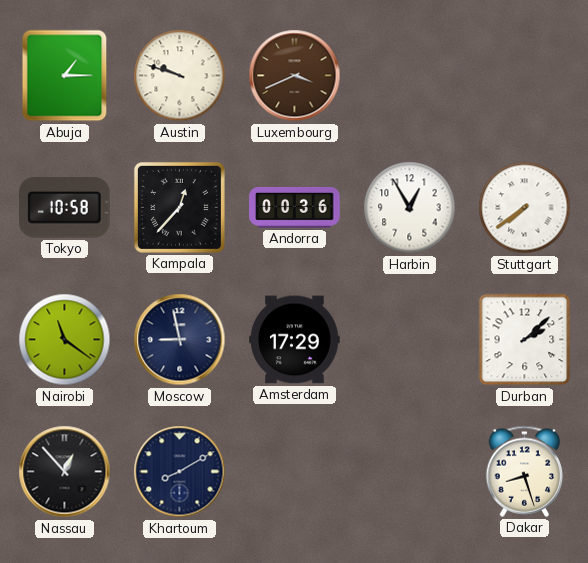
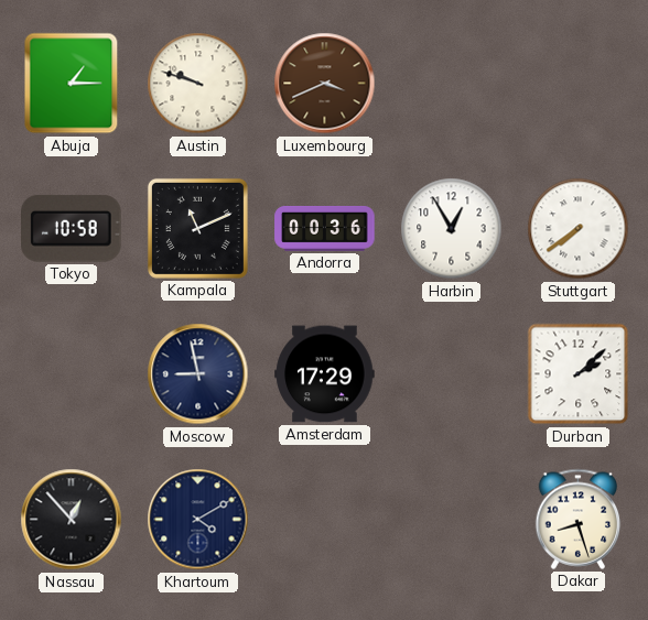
Kampala: 12:37 -> 11:11 (197, 228)
Nairobi: 11:21 -> none (65, 340)
Khartoum: 8:10 -> 4:10 (198, 520)
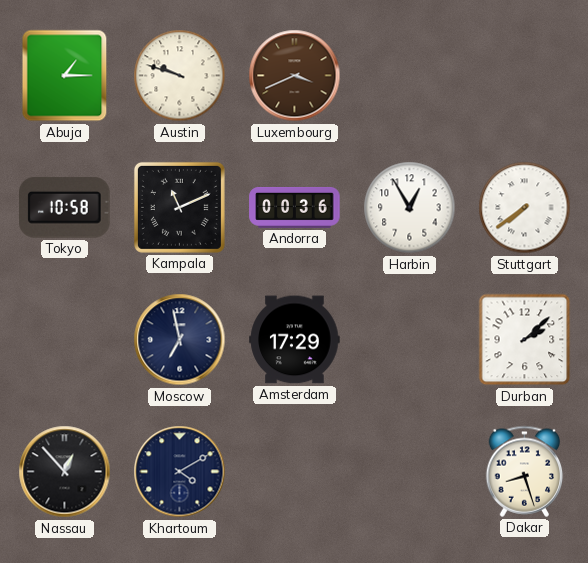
Moscow: 8:58 -> 6:58 (180, 340)
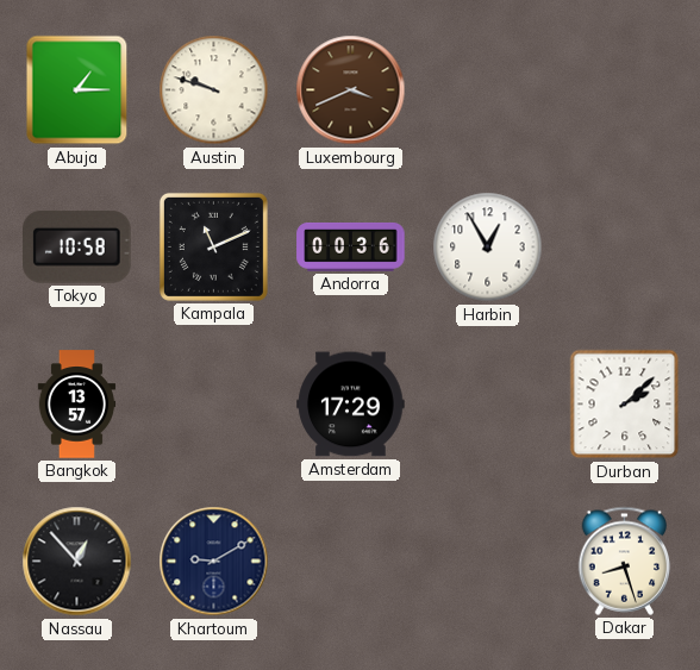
Stuttgart: 7:39 -> none (525, 208)
Bangkok: none -> 13:57 (77, 405)
Moscow: 6:58 -> none (180, 340)
Khartoum: 4:10 -> 9:10 (214, 562)
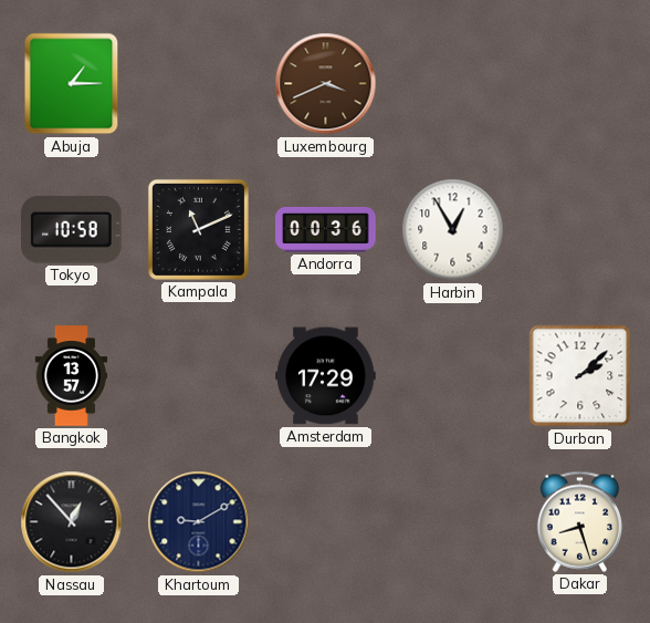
Austin: 9:48 -> none (214, 90)
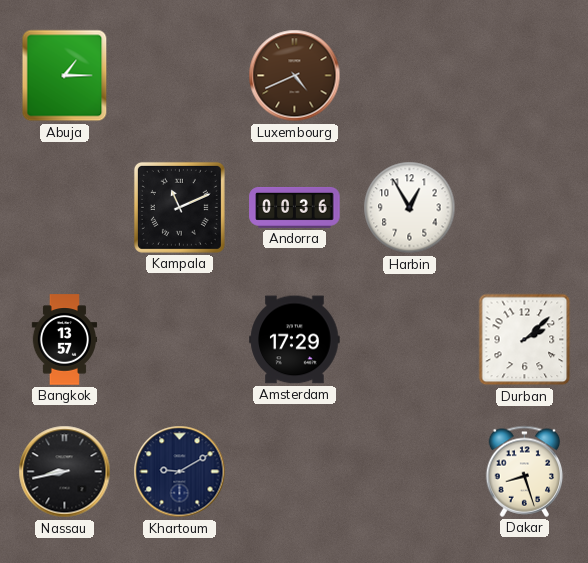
Luxembourg: 3:41 -> 4:41 (295, 76)
Tokyo: 10:58 -> none (72, 229)
Nassau: 12:53 -> 8:43 (65, 472)
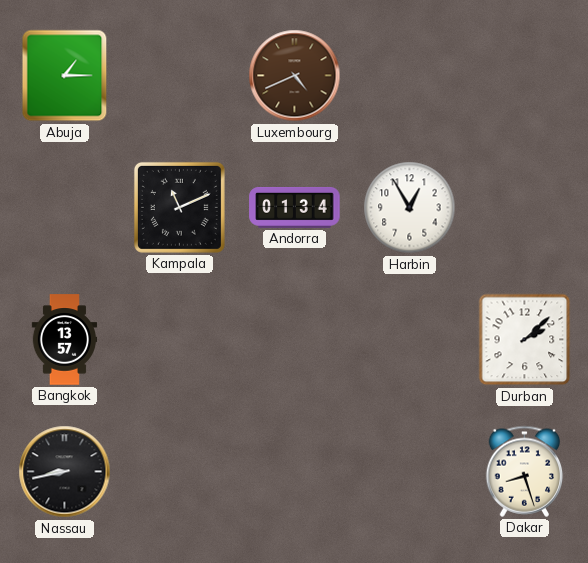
Andorra: 00:36 -> 01:34 (295, 207)
Amsterdam: 17:29 -> none (295, 340)
Khartoum: 9:10 -> none (180, 472)
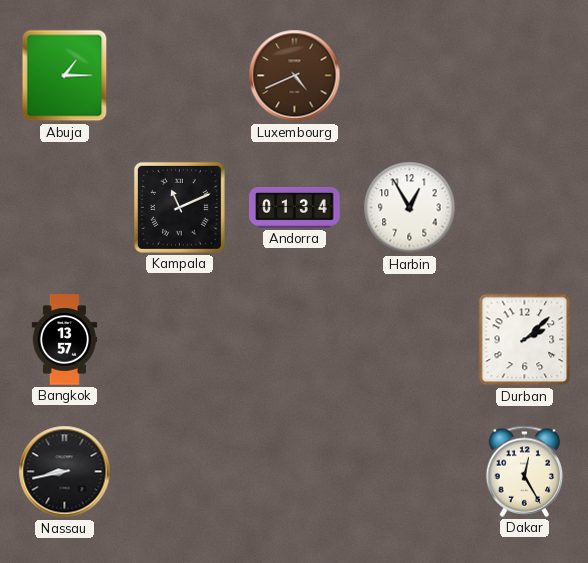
Dakar: 8:27 -> 12:25 (525, 471)
